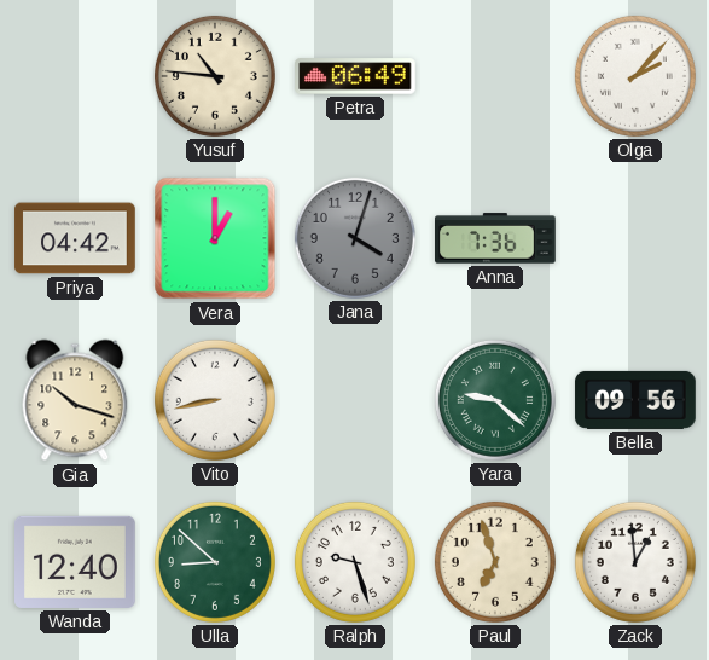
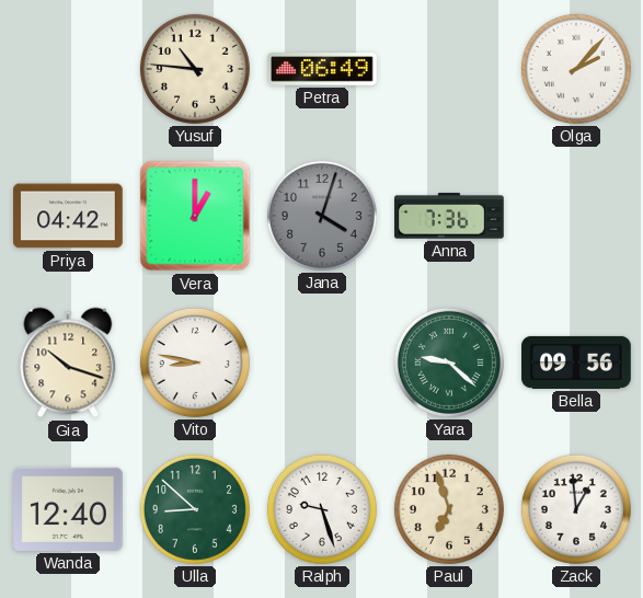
Vito: 8:43 -> 8:47 (195, 363)
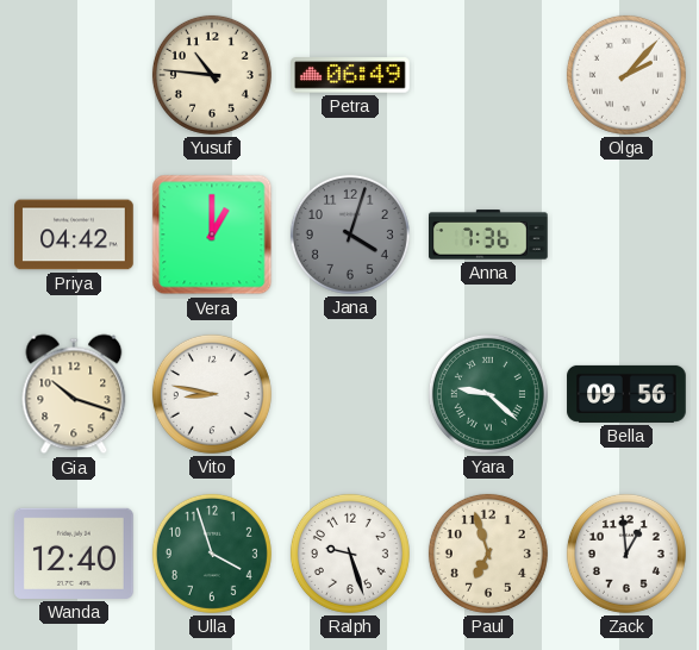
Ulla: 8:52 -> 3:57 (212, 554)
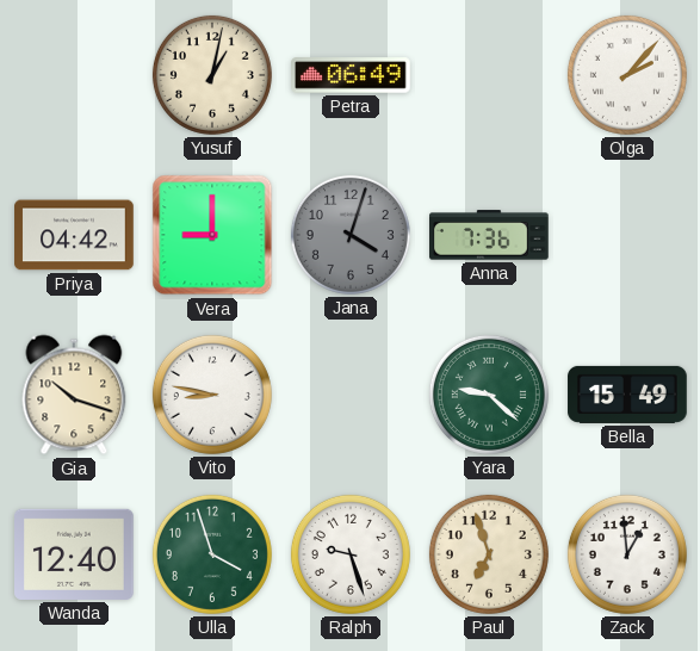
Yusuf: 10:46 -> 1:02 (212, 75)
Vera: 1:00 -> 9:00 (212, 235)
Bella: 09:56 -> 15:49 (627, 395)
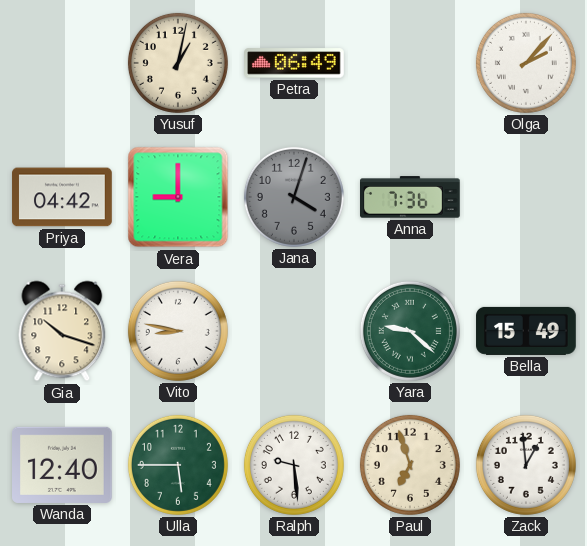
Ulla: 3:57 -> 5:45 (178, 465)
Ralph: 9:27 -> 9:29 (294, 465)
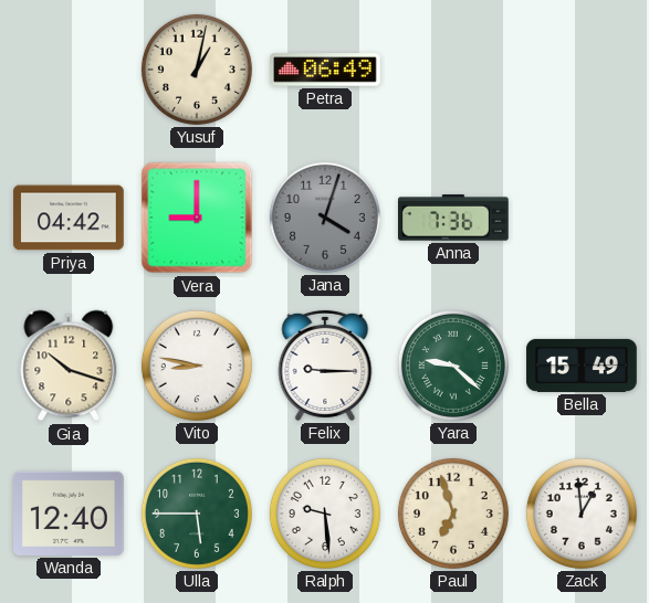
Olga: 2:07 -> none (526, 63)
Felix: none -> 9:15 (325, 366)
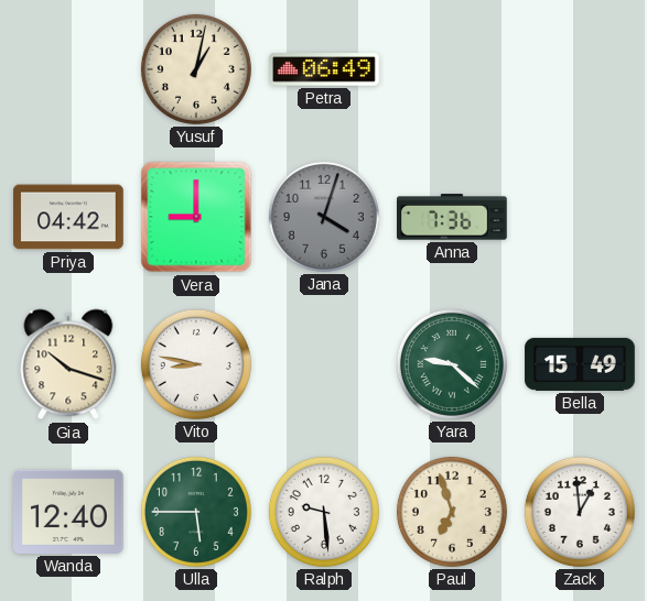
Felix: 9:15 -> none (325, 366)
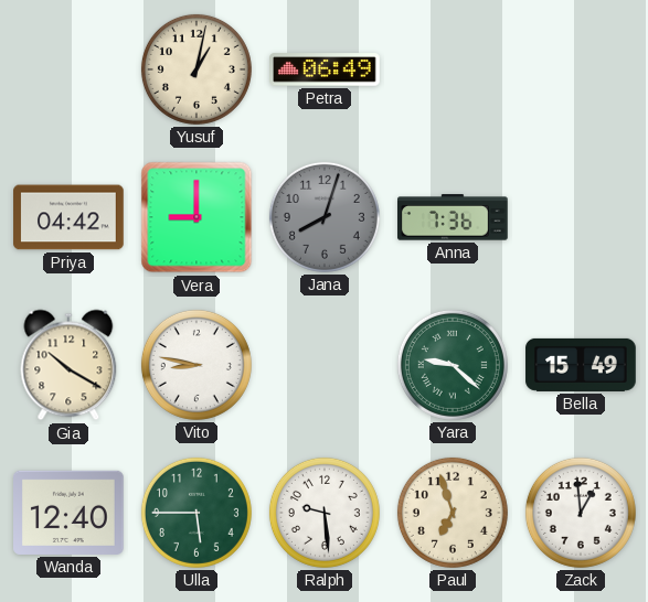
Jana: 4:03 -> 8:03 (325, 217)
Gia: 10:18 -> 10:20 (68, 365)
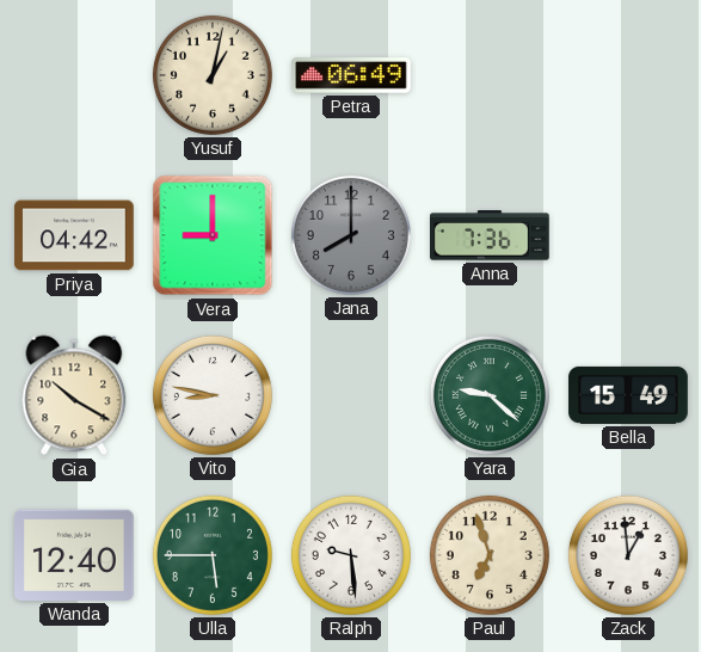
Jana: 8:03 -> 8:00 (351, 235)
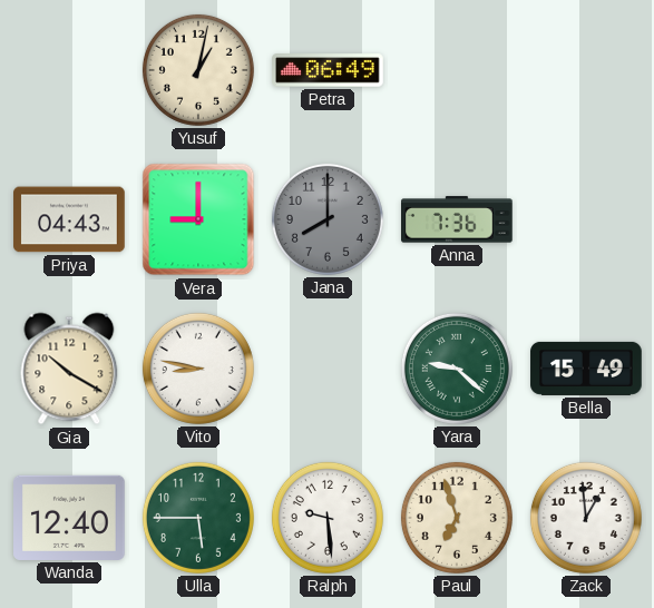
Priya: 04:42 -> 04:43 (69, 219)
